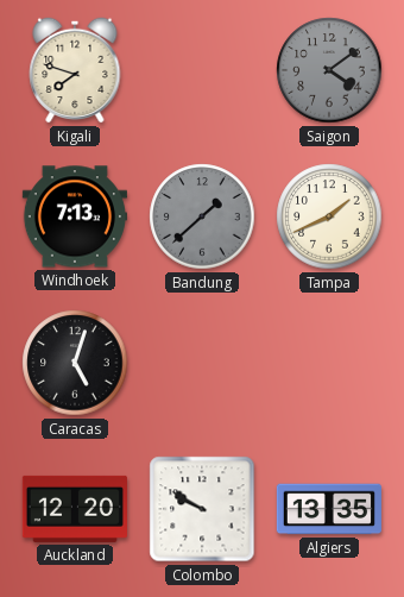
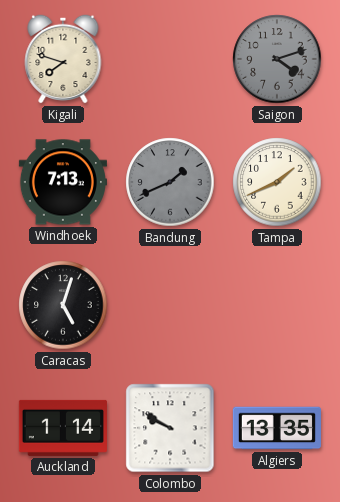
Saigon: 4:09 -> 4:12 (277, 59)
Bandung: 1:38 -> 1:41 (170, 182)
Auckland: 12:20 -> 1:14 (63, 428)
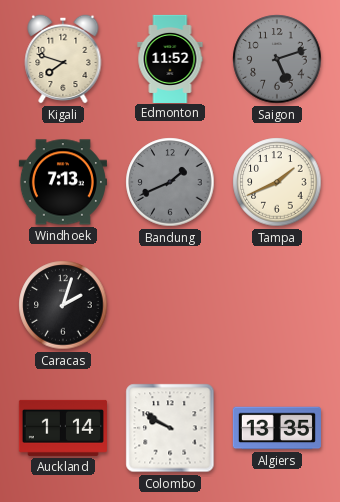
Edmonton: none -> 11:52 (170, 58)
Saigon: 4:12 -> 5:12 (277, 59)
Caracas: 5:03 -> 2:03 (63, 305)
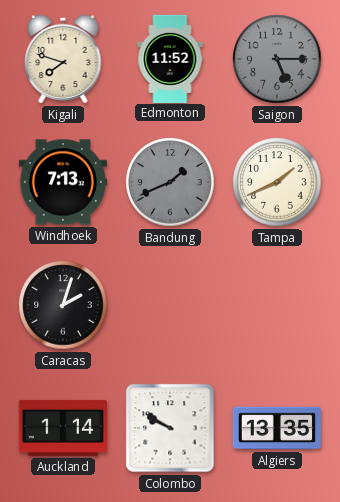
Saigon: 5:12 -> 5:15 (277, 59)
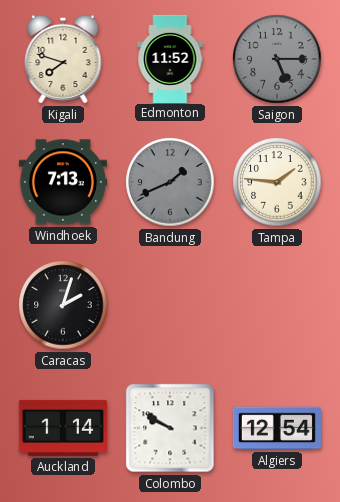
Tampa: 1:41 -> 1:46 (277, 182)
Algiers: 13:35 -> 12:54 (277, 428)
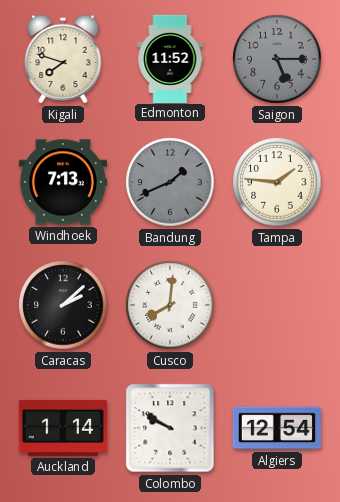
Caracas: 2:03 -> 2:08 (63, 305)
Cusco: none -> 8:01 (170, 305)
